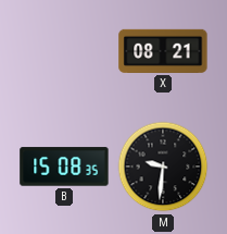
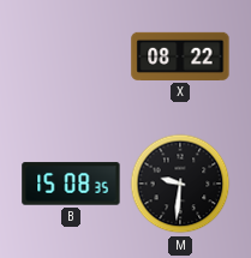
X: 08:21 -> 08:22 (180, 56)
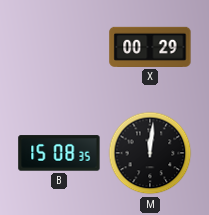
X: 08:22 -> 00:29 (150, 47)
M: 9:31 -> 12:01 (150, 153)
